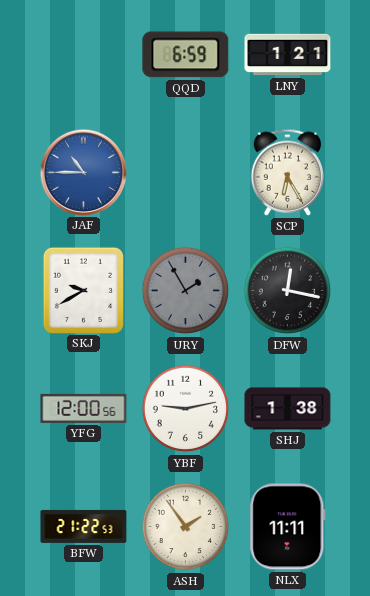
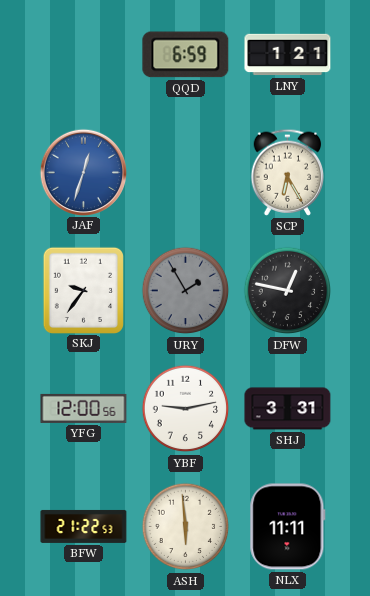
JAF: 10:45 -> 12:33 (83, 172)
SKJ: 9:40 -> 9:36 (83, 290)
DFW: 12:17 -> 12:47 (288, 291)
SHJ: 1:38 -> 3:31 (288, 409)
ASH: 1:54 -> 5:59 (186, 527)
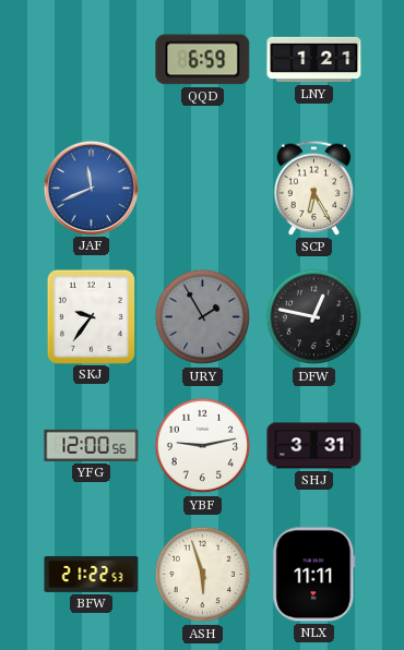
JAF: 12:33 -> 11:41 (91, 188)
ASH: 5:59 -> 5:57 (203, 575)
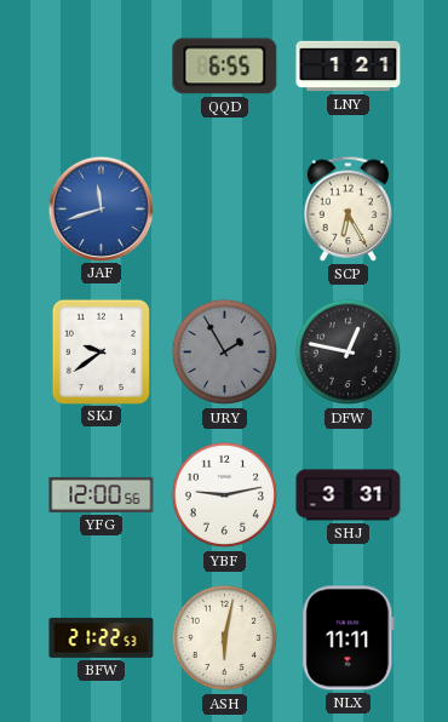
QQD: 6:59 -> 6:55 (225, 67)
JAF: 11:41 -> 11:42 (100, 208)
SKJ: 9:36 -> 9:39 (100, 351)
ASH: 5:57 -> 6:02 (225, 638)
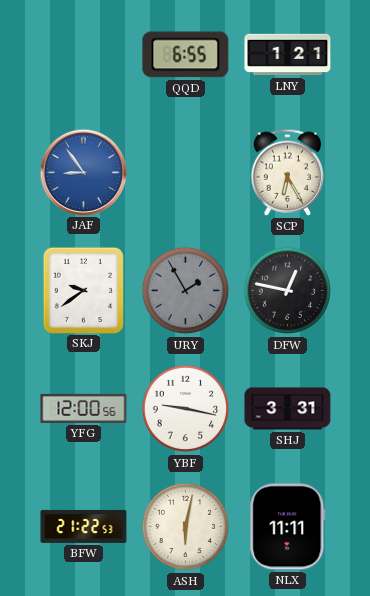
JAF: 11:42 -> 8:54 (83, 172)
YBF: 9:13 -> 9:17 (186, 409)
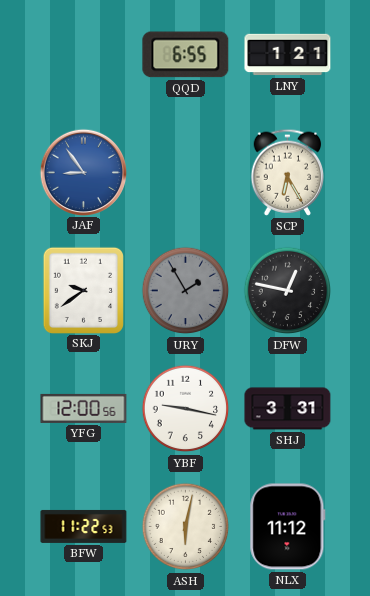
BFW: 21:22 -> 11:22 (84, 526)
NLX: 11:11 -> 11:12 (288, 527)
